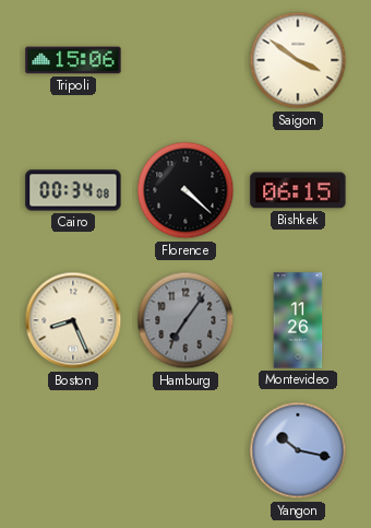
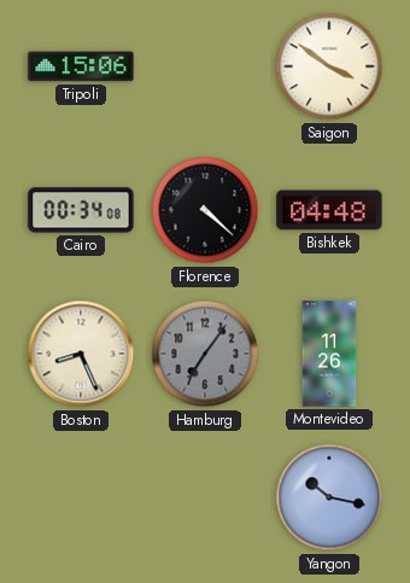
Bishkek: 06:15 -> 04:48 (329, 210)
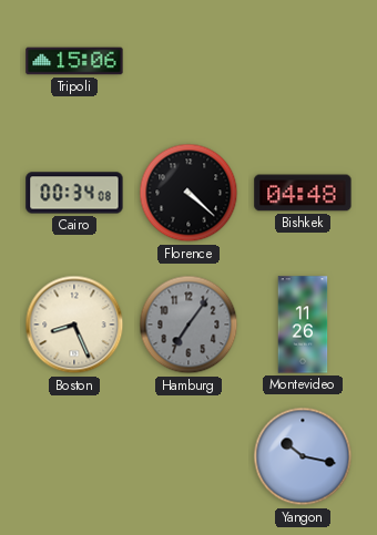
Saigon: 3:51 -> none (329, 66)
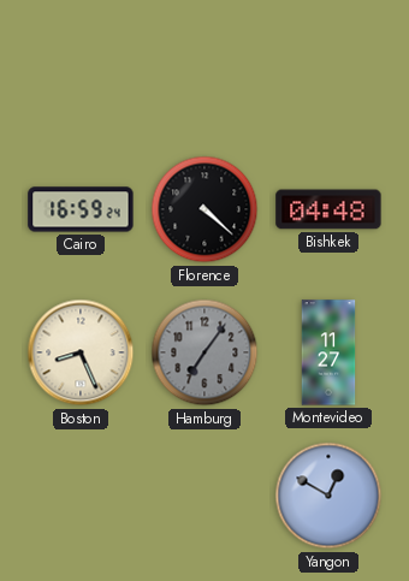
Tripoli: 15:06 -> none (74, 61)
Cairo: 00:34 -> 16:59 (81, 209)
Montevideo: 11:26 -> 11:27 (328, 352)
Yangon: 10:17 -> 12:50 (328, 496)
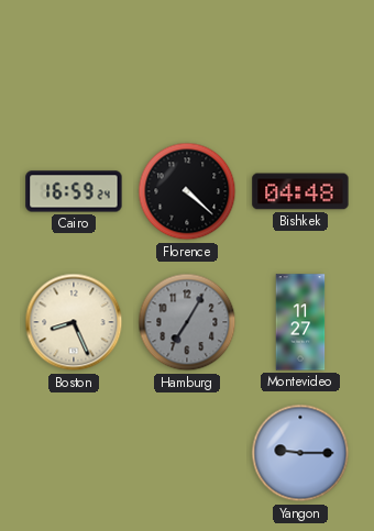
Hamburg: 7:06 -> 7:05 (187, 322)
Yangon: 12:50 -> 9:15 (300, 453)
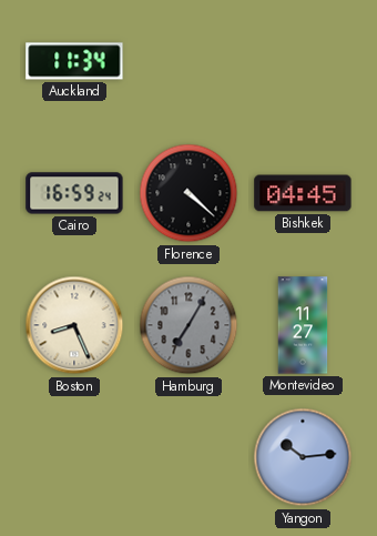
Auckland: none -> 11:34 (74, 61)
Bishkek: 04:48 -> 04:45 (303, 193)
Yangon: 9:15 -> 10:14 (303, 457)
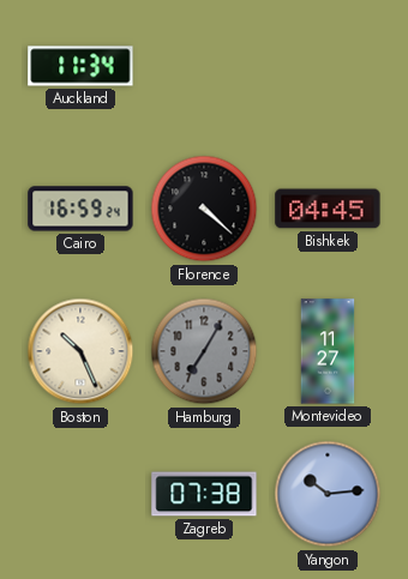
Boston: 8:26 -> 10:26 (80, 351)
Zagreb: none -> 07:38 (204, 494)
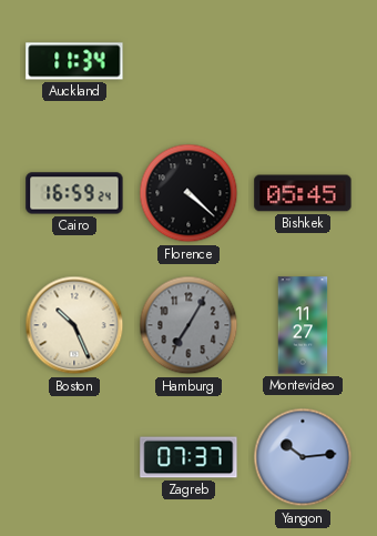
Bishkek: 04:45 -> 05:45 (303, 193)
Zagreb: 07:38 -> 07:37 (188, 457)
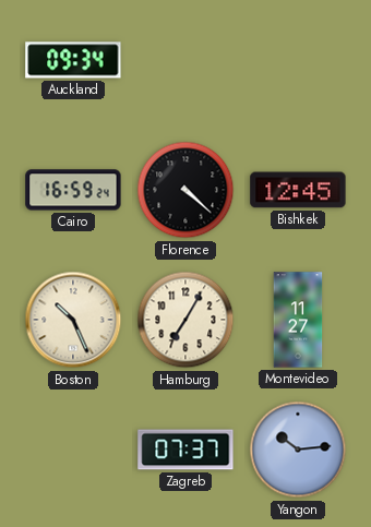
Auckland: 11:34 -> 09:34 (73, 60)
Bishkek: 05:45 -> 12:45 (298, 190)
Hamburg dial: grey -> cream (185, 320)
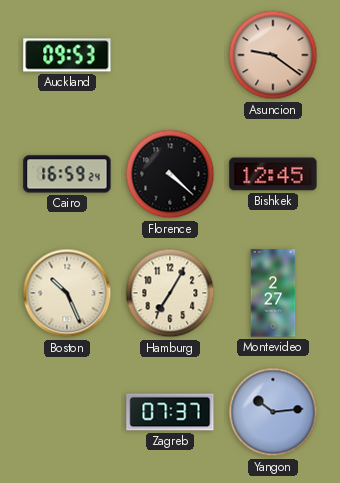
Auckland: 09:34 -> 09:53 (67, 55)
Asuncion: none -> 9:21 (273, 55)
Montevideo: 11:27 -> 2:27 (273, 293)
